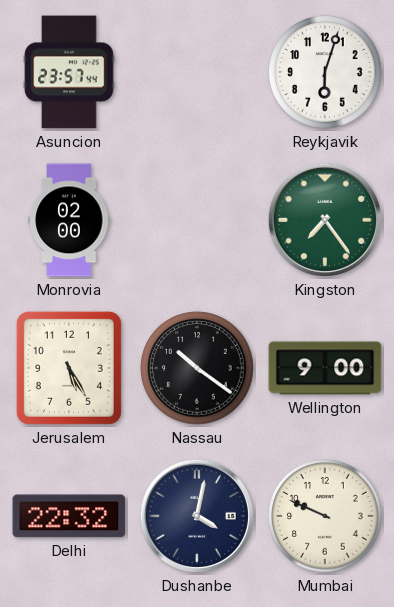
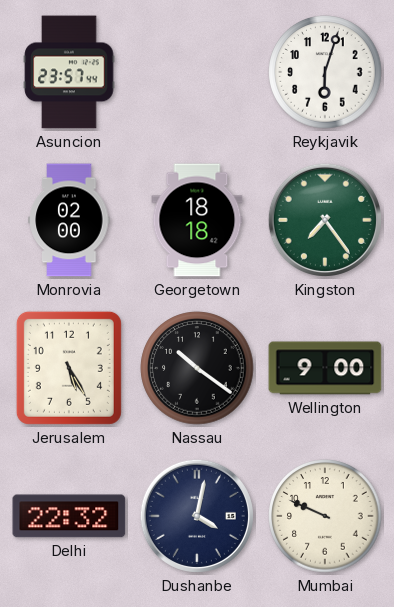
Georgetown: none -> 18:18 (197, 220)
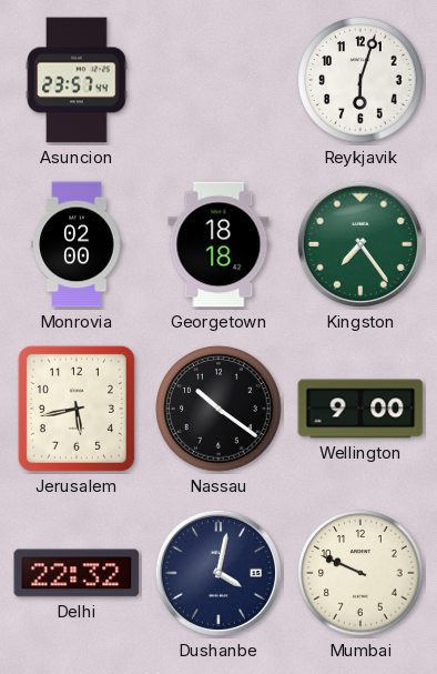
Jerusalem: 5:25 -> 5:43 (77, 409)
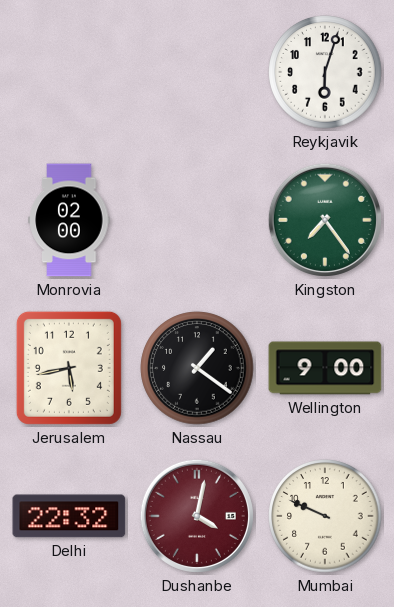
Asuncion: 23:57 -> none (77, 80)
Georgetown: 18:18 -> none (218, 244)
Nassau: 10:21 -> 1:21 (197, 368)
Dushanbe dial: navy -> burgundy (197, 516)
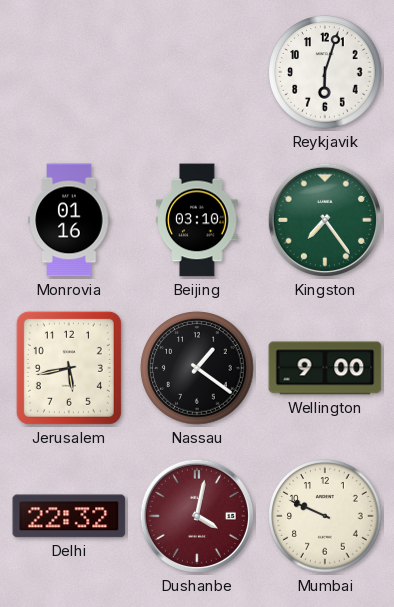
Monrovia: 02:00 -> 01:16 (69, 220)
Beijing: none -> 03:10 (197, 220)
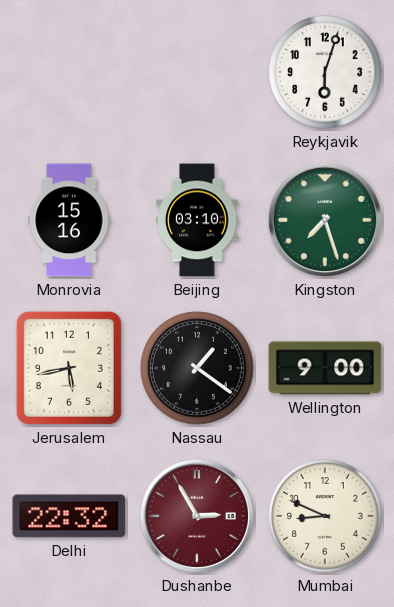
Monrovia: 01:16 -> 15:16 (69, 220)
Kingston: 7:24 -> 7:27 (325, 220)
Dushanbe: 4:02 -> 2:55 (197, 516)
Mumbai: 9:49 -> 8:49 (325, 516)
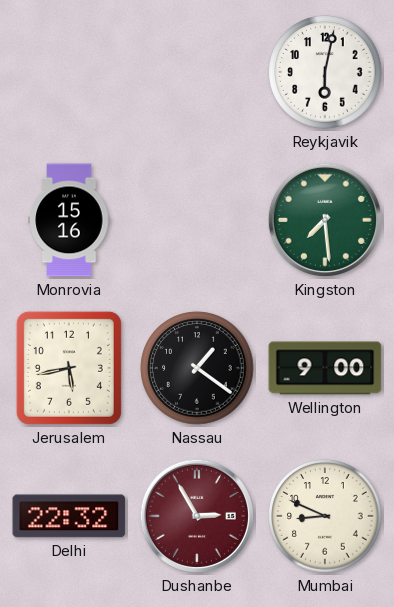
Reykjavik: 6:03 -> 6:02 (325, 72)
Beijing: 03:10 -> none (197, 220)
Kingston: 7:27 -> 7:29 (325, 220)
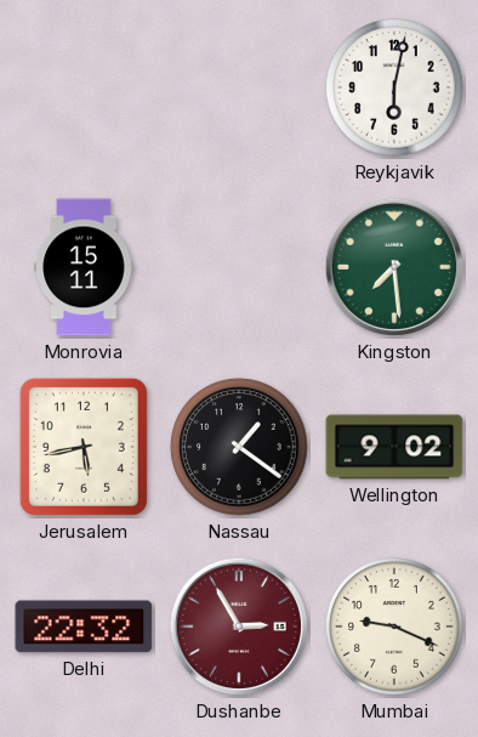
Monrovia: 15:16 -> 15:11 (84, 267)
Wellington: 9:00 -> 9:02 (394, 447)
Mumbai: 8:49 -> 9:19 (394, 627)
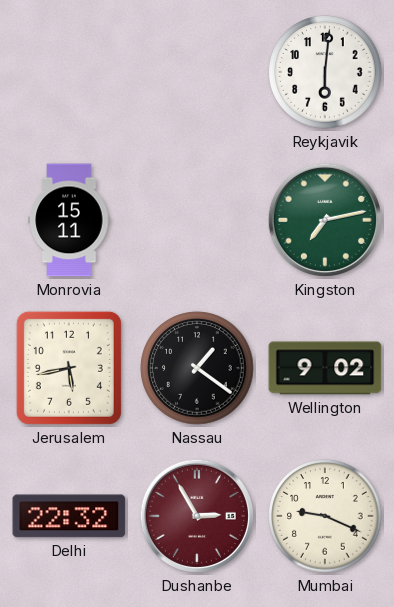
Reykjavik: 6:02 -> 6:01 (325, 72)
Kingston: 7:29 -> 7:13 (325, 220)
